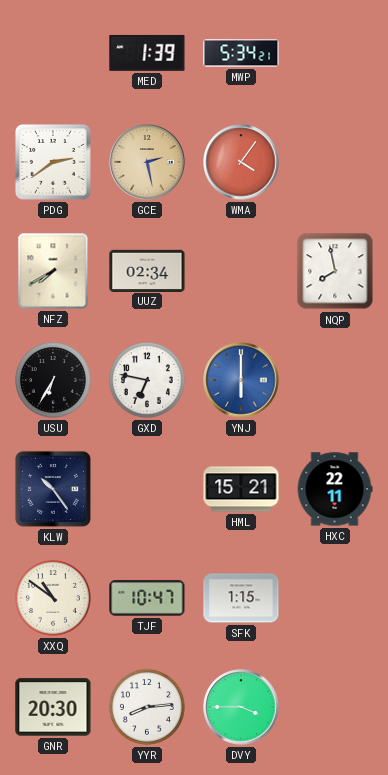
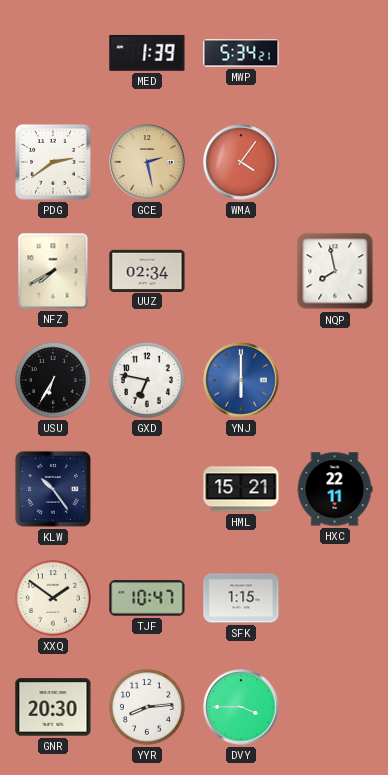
XXQ: 10:51 -> 1:51 (53, 598)
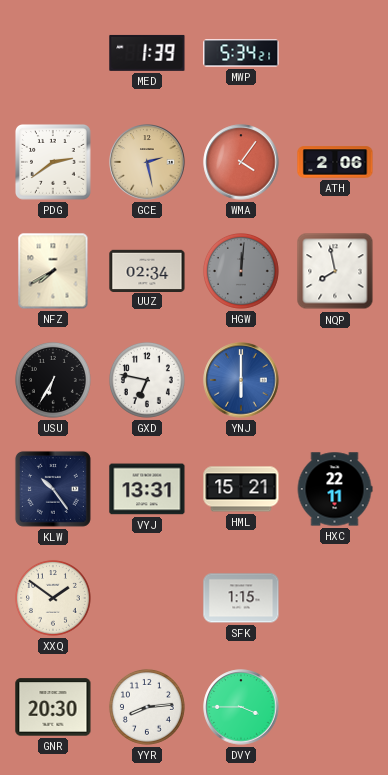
ATH: none -> 2:06 (335, 162)
HGW: none -> 12:01 (241, 271)
VYJ: none -> 13:31 (147, 489)
TJF: 10:47 -> none (147, 598)
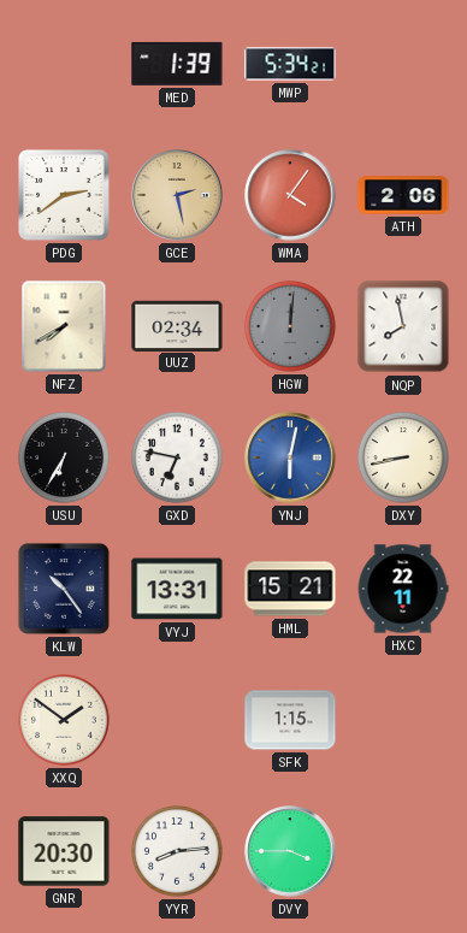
YNJ: 6:00 -> 6:02 (290, 457)
DXY: none -> 8:43 (403, 457)
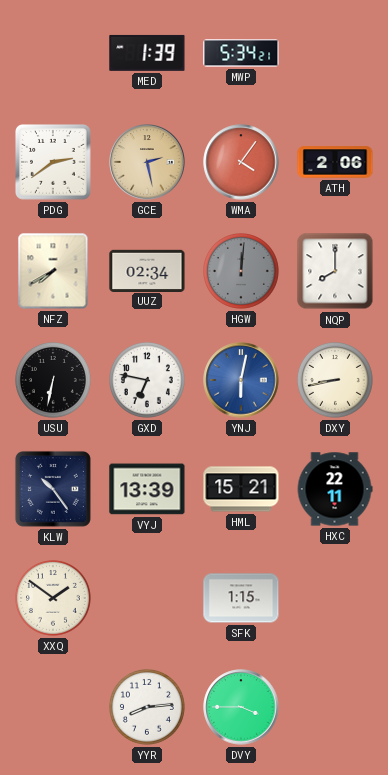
NQP: 7:58 -> 8:00 (335, 271)
USU: 6:35 -> 6:32 (53, 380)
VYJ: 13:31 -> 13:39 (147, 489)
GNR: 20:30 -> none (64, 851)
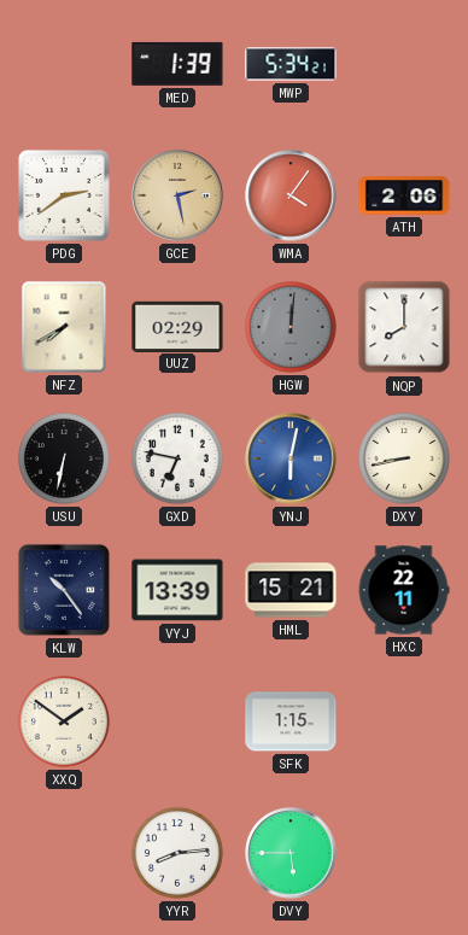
UUZ: 02:34 -> 02:29 (177, 326)
DVY: 3:45 -> 5:45 (291, 853)
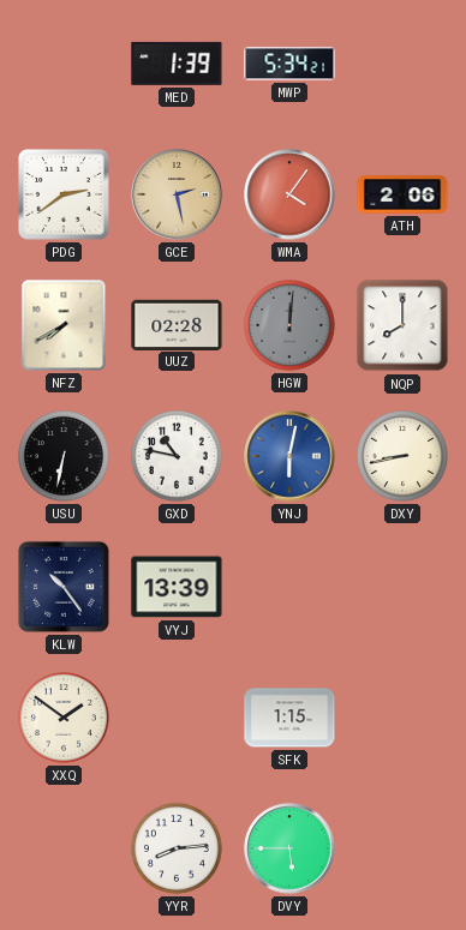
UUZ: 02:29 -> 02:28 (177, 324)
GXD: 6:47 -> 10:47 (177, 456)
HML: 15:21 -> none (291, 590)
HXC: 22:11 -> none (404, 590)
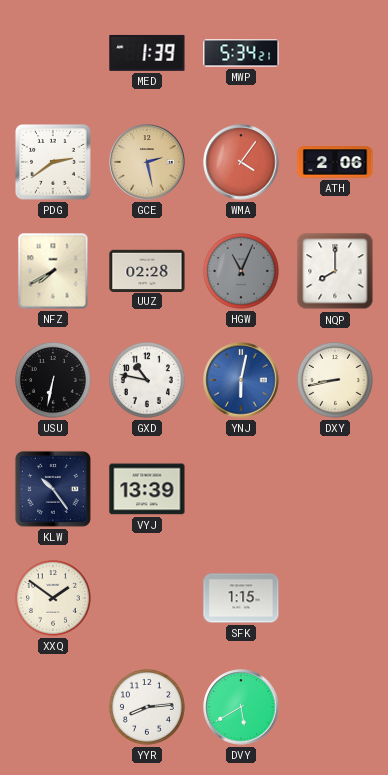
HGW: 12:01 -> 11:04 (241, 271)
DVY: 5:45 -> 5:40 (241, 707)
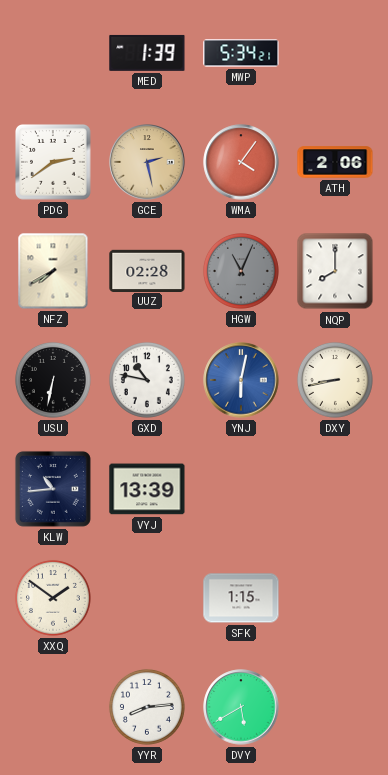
KLW: 10:24 -> 10:44 (53, 489)
